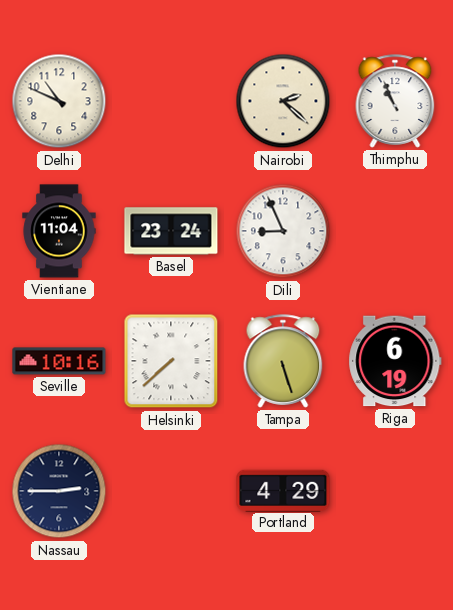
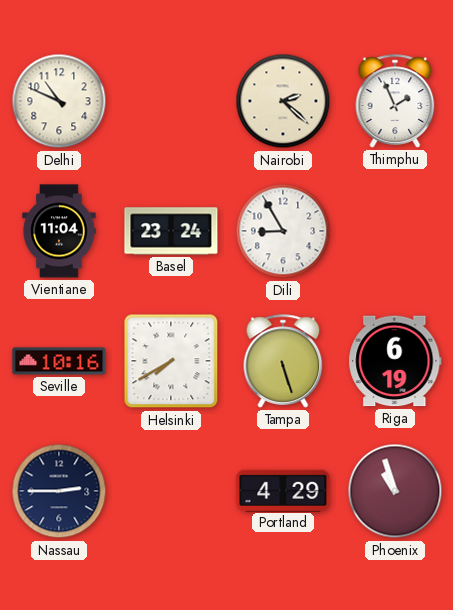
Thimphu: 10:56 -> 1:56 (395, 101)
Dili: 8:56 -> 8:55 (283, 231)
Helsinki: 7:38 -> 7:40 (171, 361)
Phoenix: none -> 10:57 (395, 491)
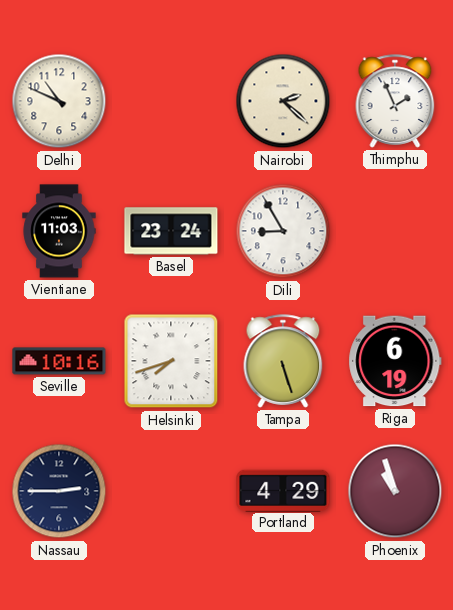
Vientiane: 11:04 -> 11:03 (59, 231)
Helsinki: 7:40 -> 7:42 (171, 361)
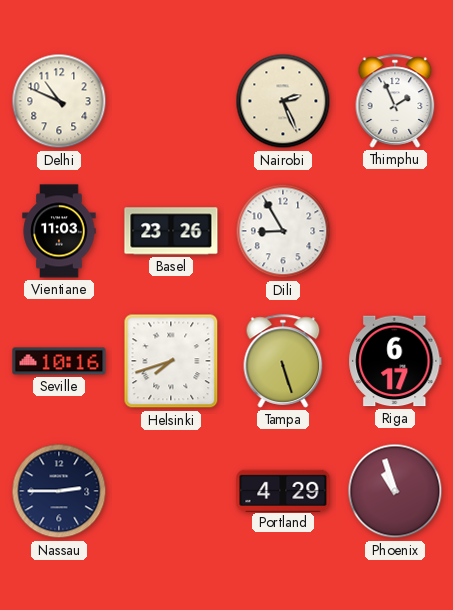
Nairobi: 2:22 -> 2:26 (283, 101)
Basel: 23:24 -> 23:26 (171, 231)
Riga: 6:19 -> 6:17 (395, 361)
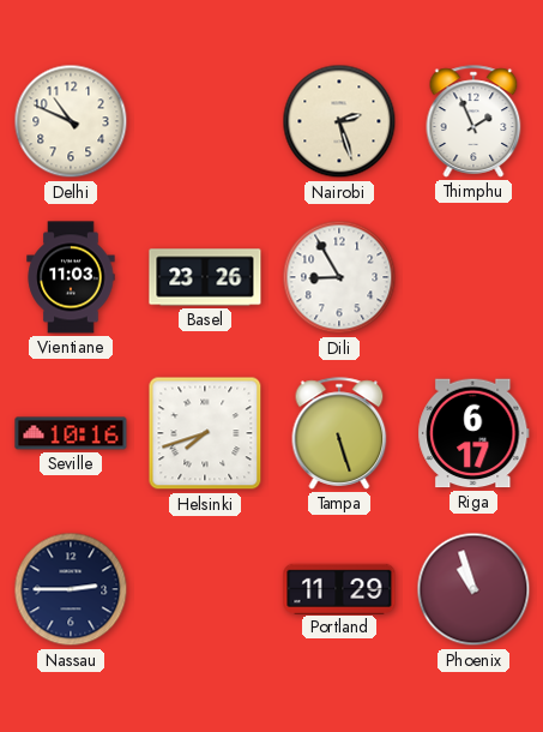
Nairobi: 2:26 -> 2:27 (339, 121)
Portland: 4:29 -> 11:29 (339, 588)
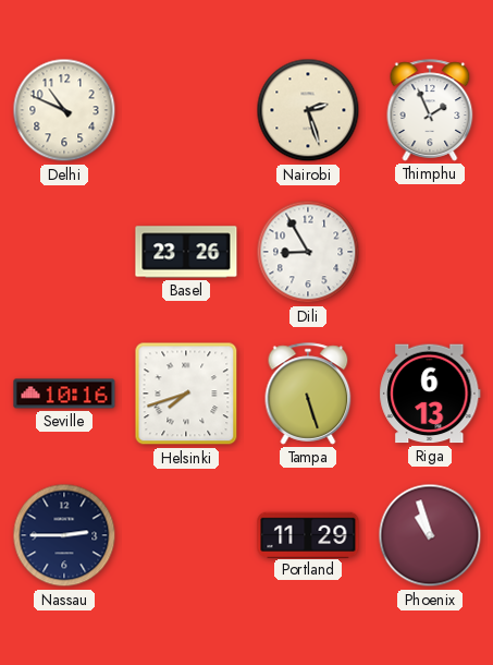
Vientiane: 11:03 -> none (71, 277)
Riga: 6:17 -> 6:13 (430, 394)
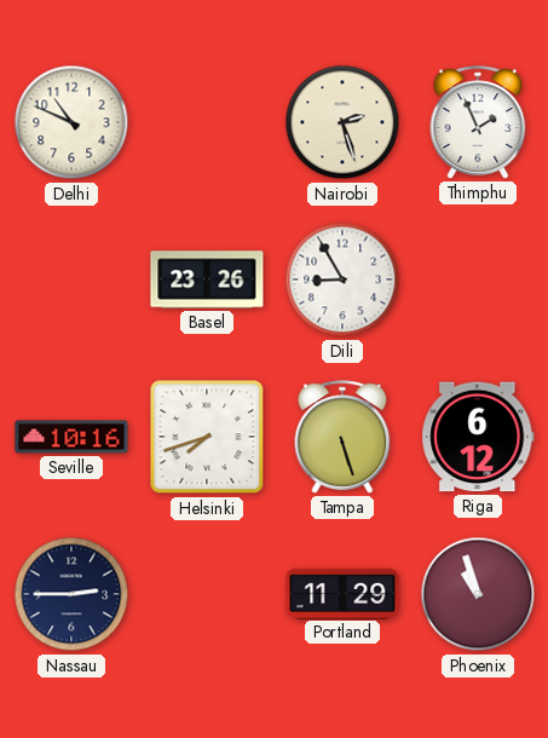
Riga: 6:13 -> 6:12 (478, 437)
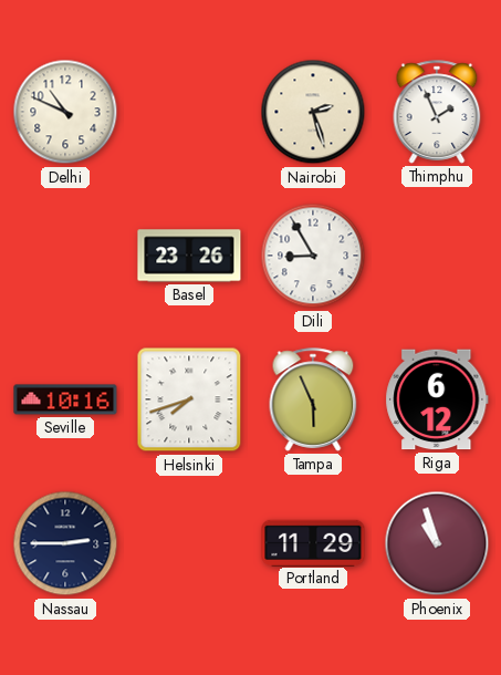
Tampa: 5:27 -> 5:56 (313, 399)
